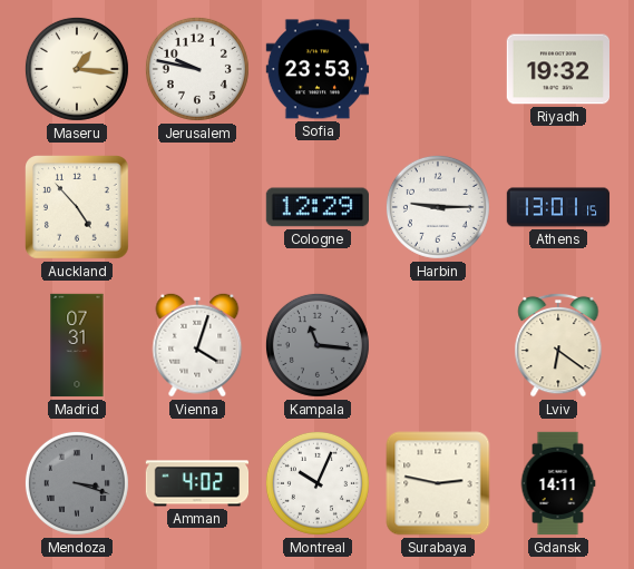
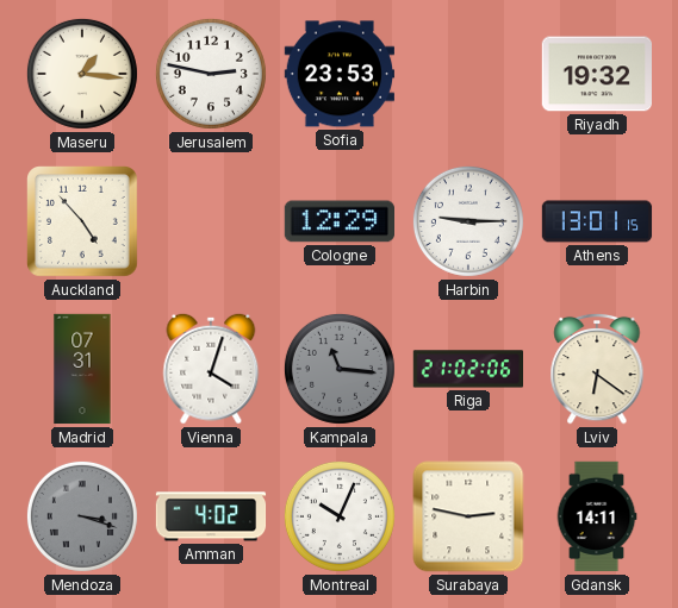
Jerusalem: 9:47 -> 2:47 (211, 74)
Riga: none -> 21:02 (467, 369)
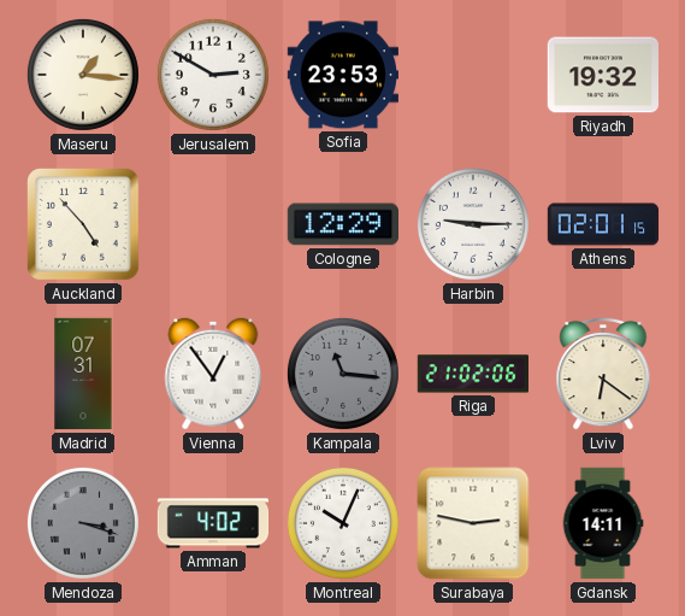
Jerusalem: 2:47 -> 2:50 (213, 75)
Athens: 13:01 -> 02:01 (603, 224)
Vienna: 4:03 -> 12:54 (213, 374)
